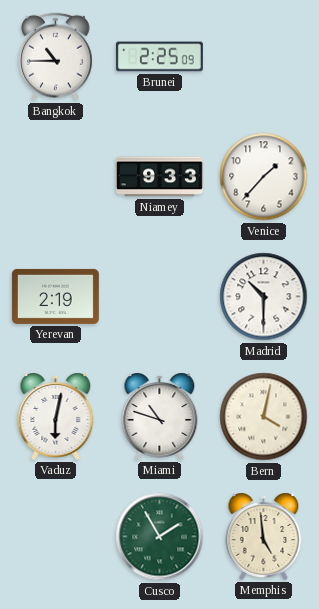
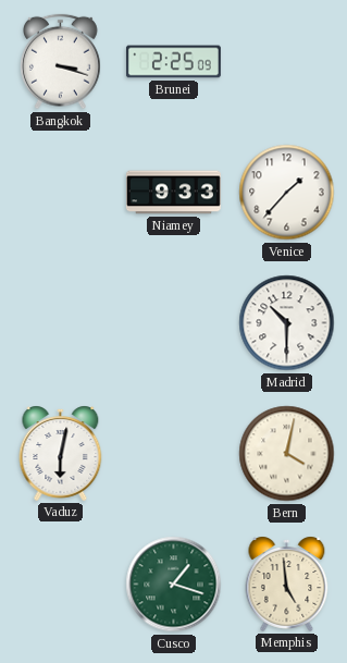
Bangkok: 10:45 -> 3:18 (61, 62)
Yerevan: 2:19 -> none (55, 296)
Miami: 10:48 -> none (160, 416)
Cusco: 1:55 -> 1:18 (174, 585)
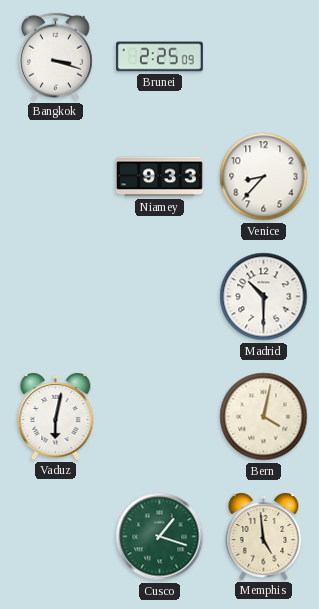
Venice: 1:37 -> 8:37 (264, 177)
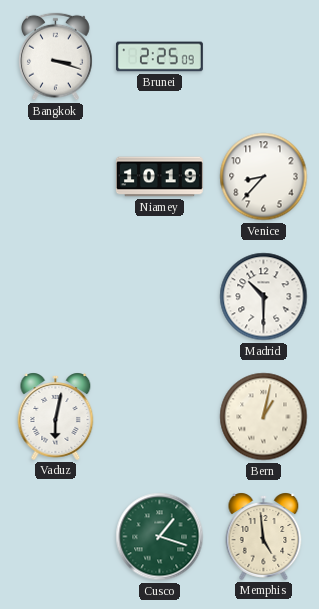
Niamey: 9:33 -> 10:19 (159, 177)
Bern: 4:02 -> 1:02 (264, 417)
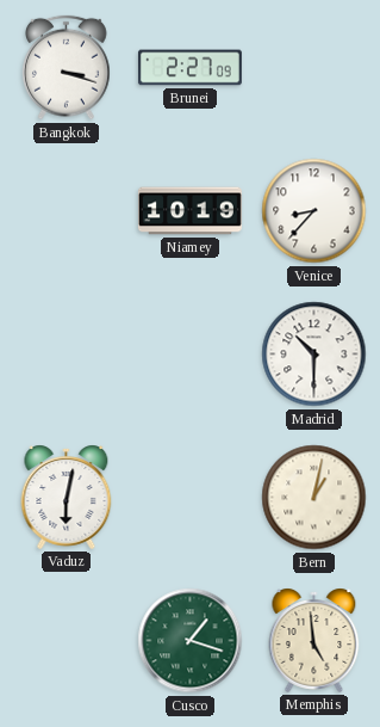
Brunei: 2:25 -> 2:27 (189, 68)
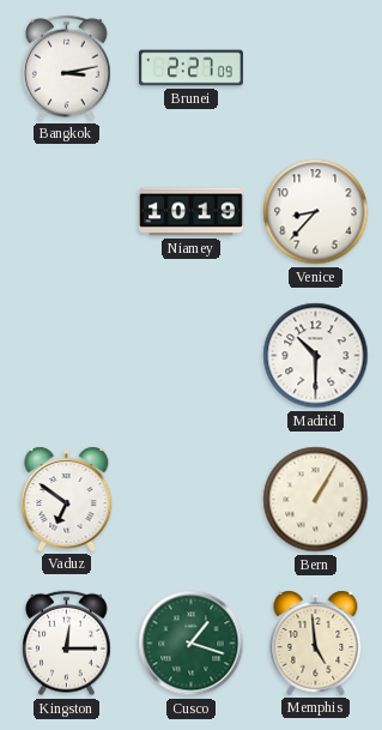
Bangkok: 3:18 -> 3:13 (67, 68)
Vaduz: 6:02 -> 6:51 (67, 499)
Bern: 1:02 -> 1:05 (316, 500)
Kingston: none -> 12:15 (67, 644)
